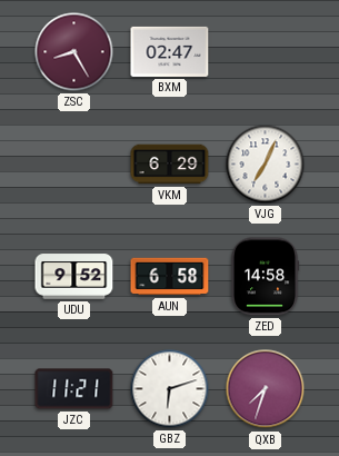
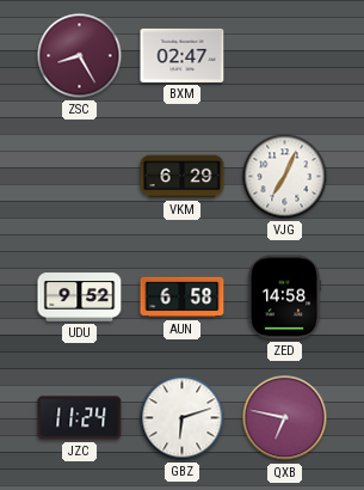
JZC: 11:21 -> 11:24 (80, 418)
QXB: 7:33 -> 6:47 (285, 418)
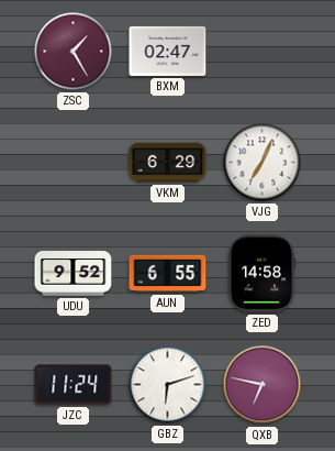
ZSC: 8:25 -> 1:25 (74, 52)
AUN: 6:58 -> 6:55 (168, 274)
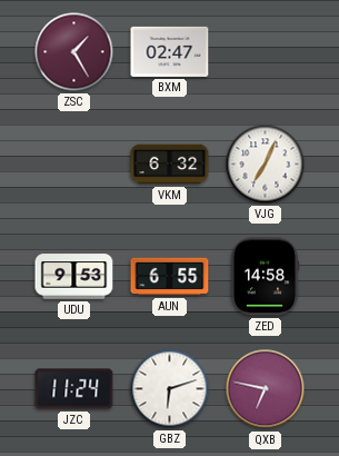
VKM: 6:29 -> 6:32 (170, 165)
UDU: 9:52 -> 9:53 (74, 277)
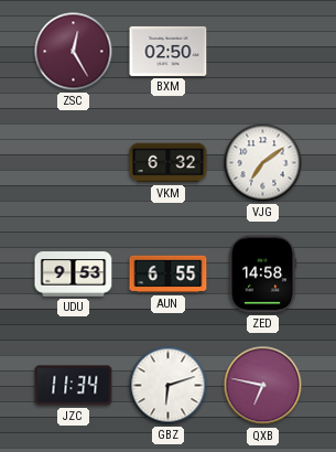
ZSC: 1:25 -> 12:25 (74, 52)
BXM: 02:47 -> 02:50 (169, 51)
VJG: 7:04 -> 7:09 (263, 163)
JZC: 11:24 -> 11:34 (74, 386)
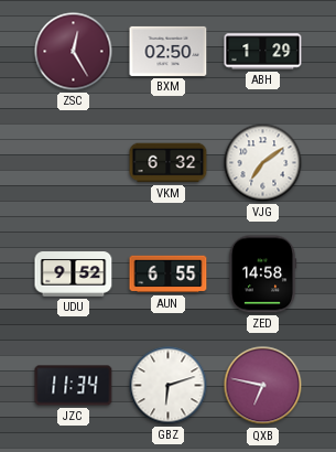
ABH: none -> 1:29 (263, 52)
UDU: 9:53 -> 9:52 (74, 275)
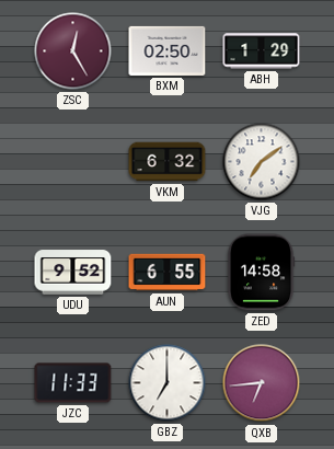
JZC: 11:34 -> 11:33 (73, 383)
GBZ: 6:12 -> 7:00 (168, 383)
QXB: 6:47 -> 6:44 (262, 383)
